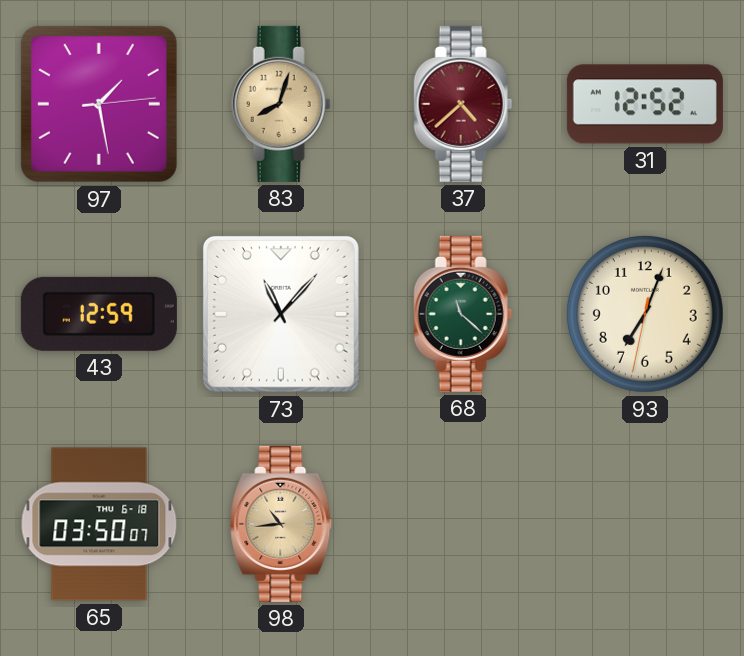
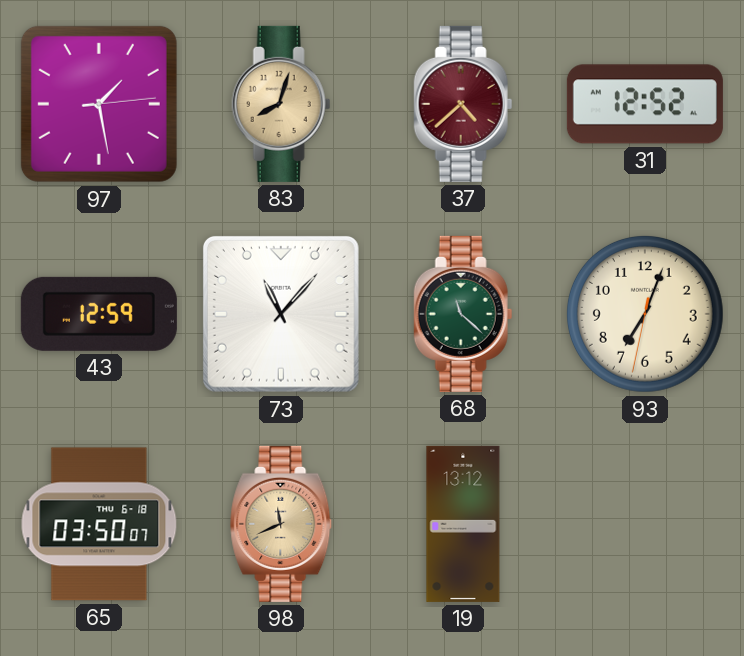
98: 10:44 -> 11:41 (282, 524)
19: none -> 13:12 (463, 524)
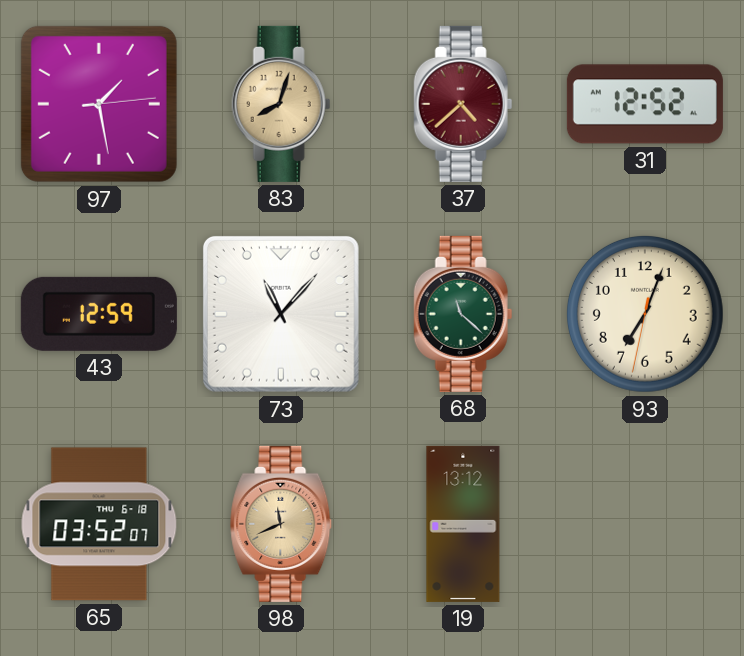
65: 03:50 -> 03:52 (99, 524)
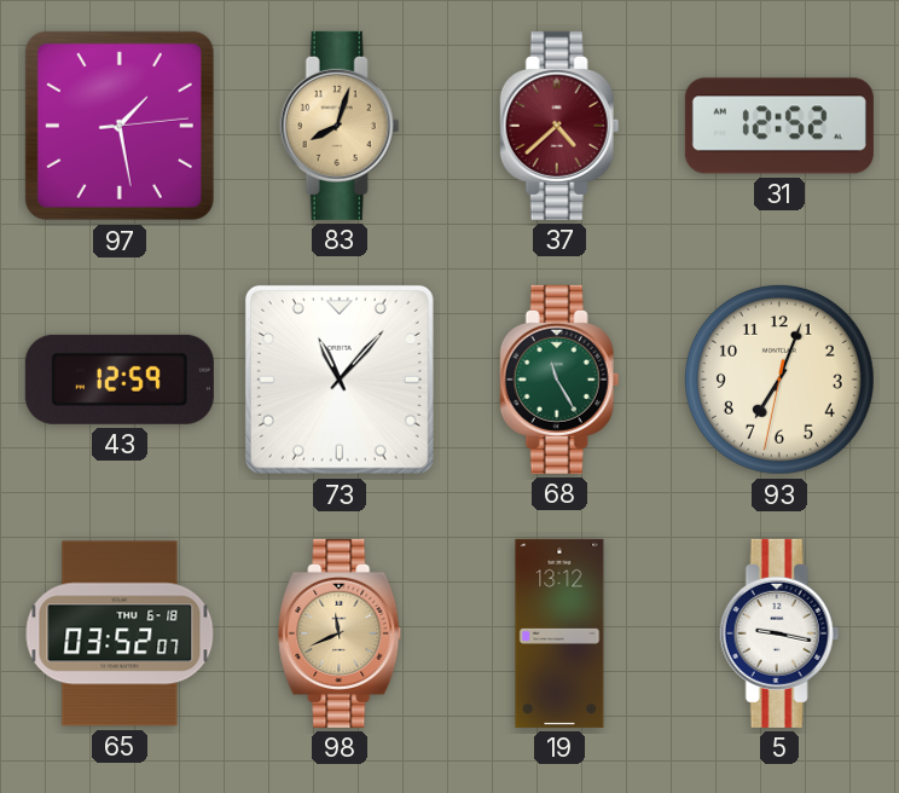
68: 11:22 -> 11:25 (559, 380)
5: none -> 9:17 (779, 633)
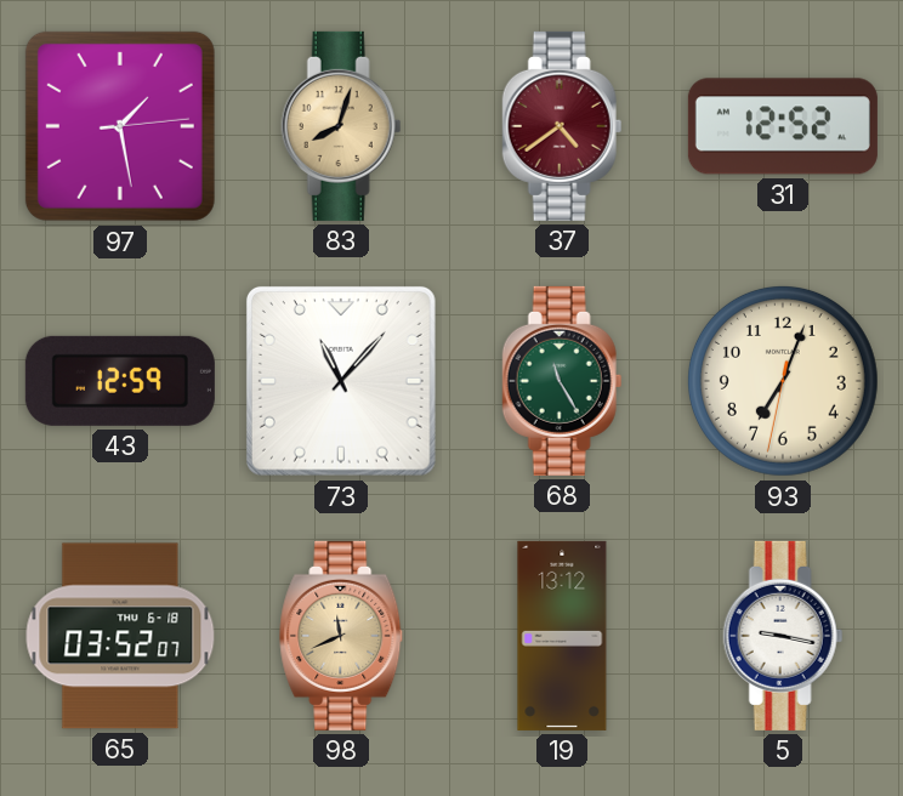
37: 4:38 -> 4:39 (562, 126)
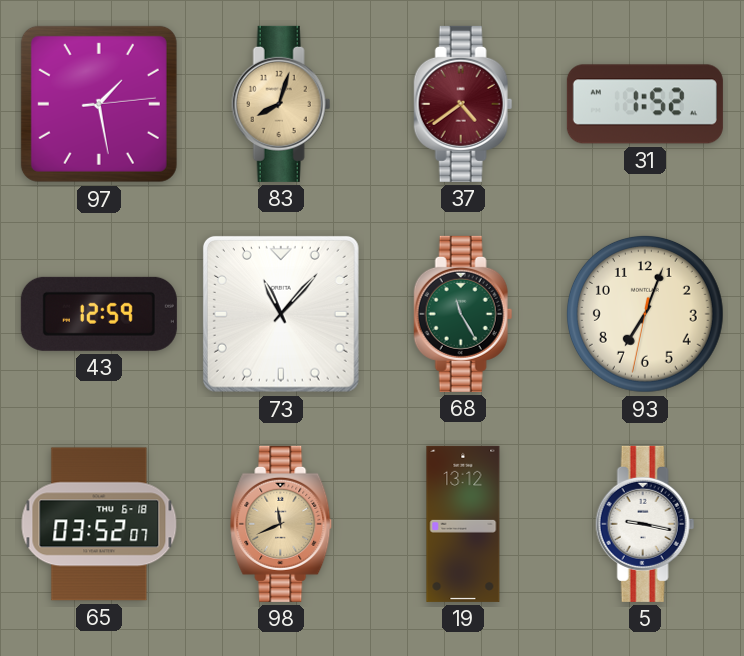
31: 12:52 -> 1:52 (645, 104)
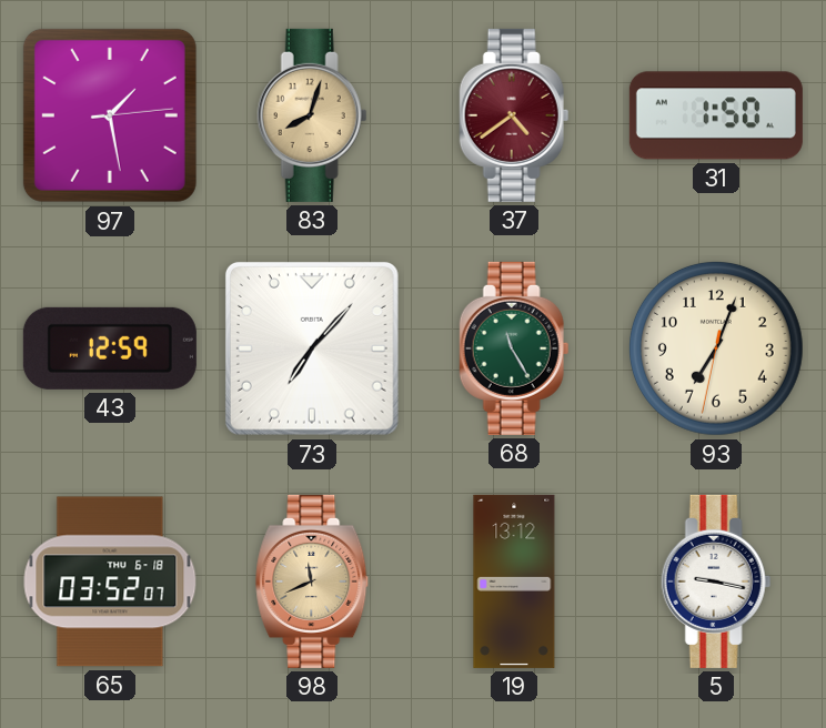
31: 1:52 -> 1:50 (716, 115)
73: 11:07 -> 7:07 (312, 348)
